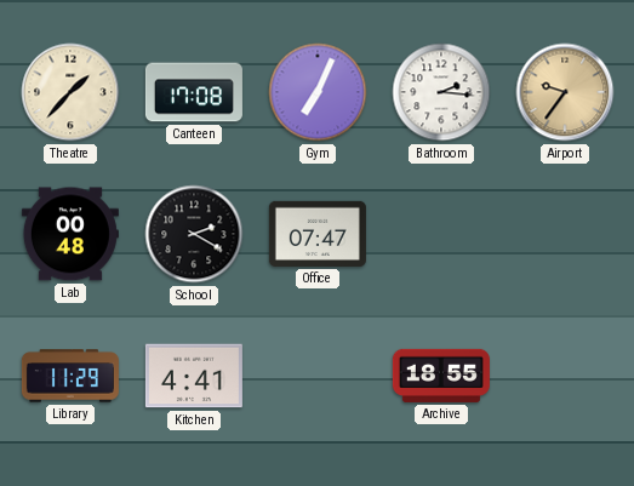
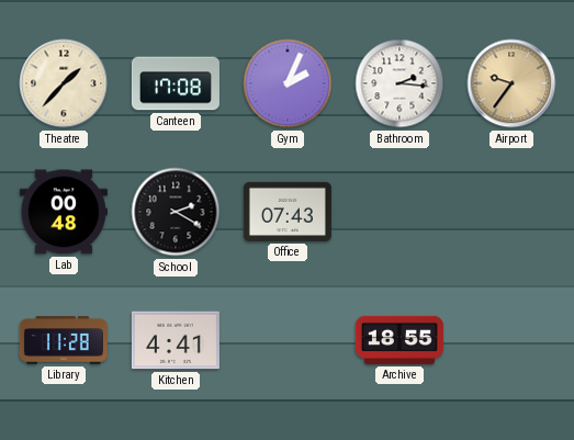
Gym: 7:04 -> 2:04 (288, 83)
Office: 07:47 -> 07:43 (288, 212)
Library: 11:29 -> 11:28 (64, 340)
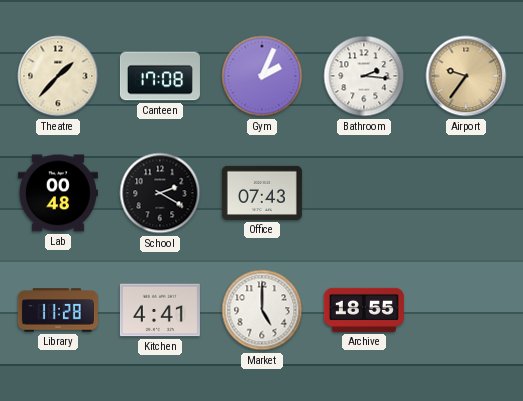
Market: none -> 5:00 (262, 310)
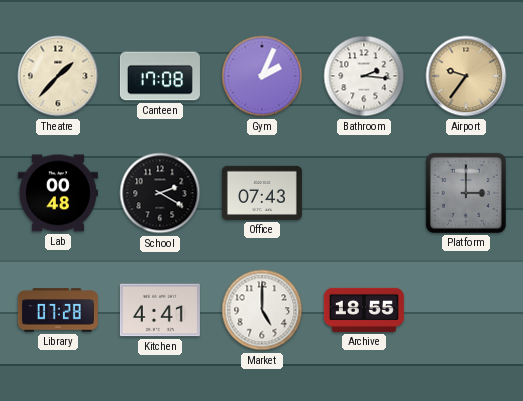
Platform: none -> 3:00 (466, 193)
Library: 11:28 -> 07:28 (58, 310)
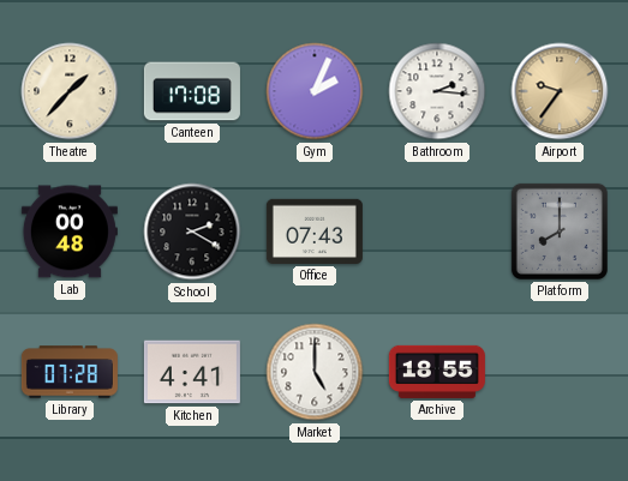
Platform: 3:00 -> 8:00 (560, 232)
